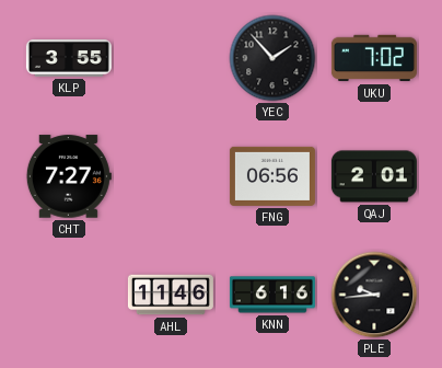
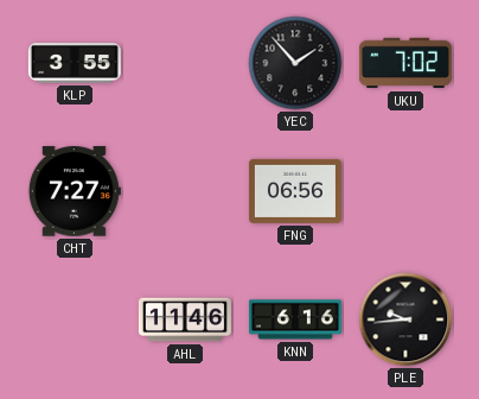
QAJ: 2:01 -> none (374, 176)
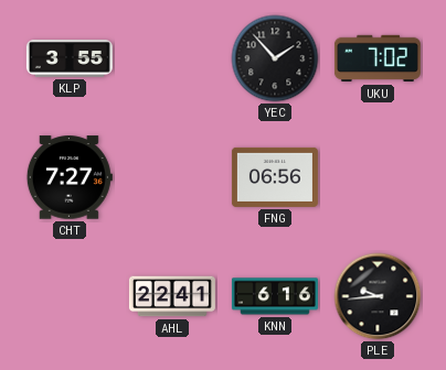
AHL: 11:46 -> 22:41 (172, 296)
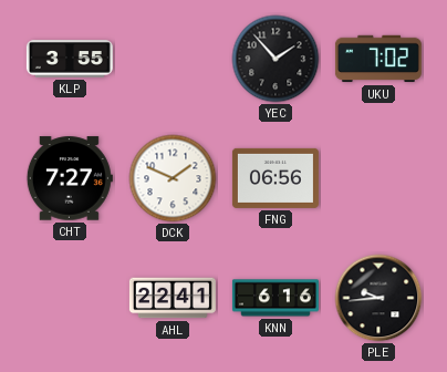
DCK: none -> 1:49 (173, 178)
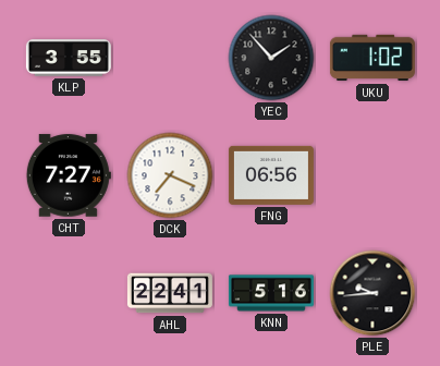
UKU: 7:02 -> 1:02 (372, 58)
DCK: 1:49 -> 7:19 (170, 175)
KNN: 6:16 -> 5:16 (271, 293)
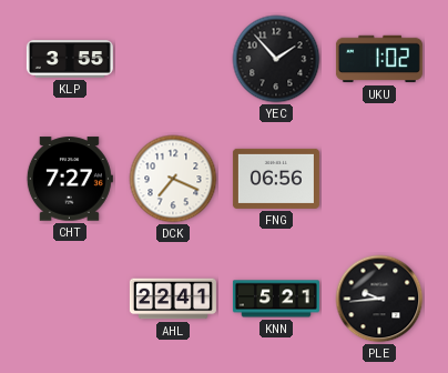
KNN: 5:16 -> 5:21 (276, 299)
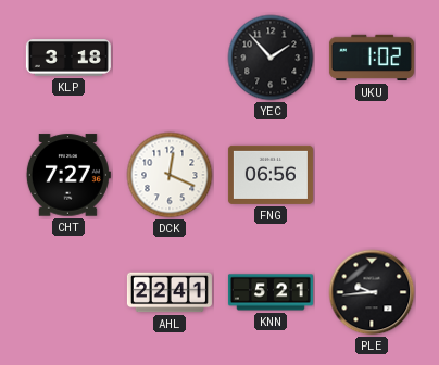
KLP: 3:55 -> 3:18 (68, 58)
DCK: 7:19 -> 12:19 (170, 175)
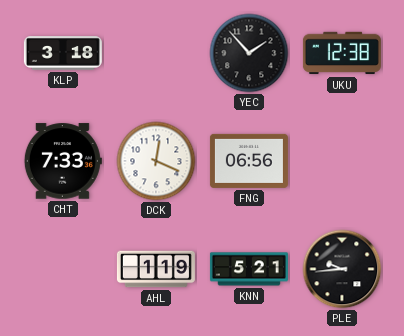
UKU: 1:02 -> 12:38 (342, 53)
CHT: 7:27 -> 7:33 (63, 161)
AHL: 22:41 -> 1:19 (156, 269)
